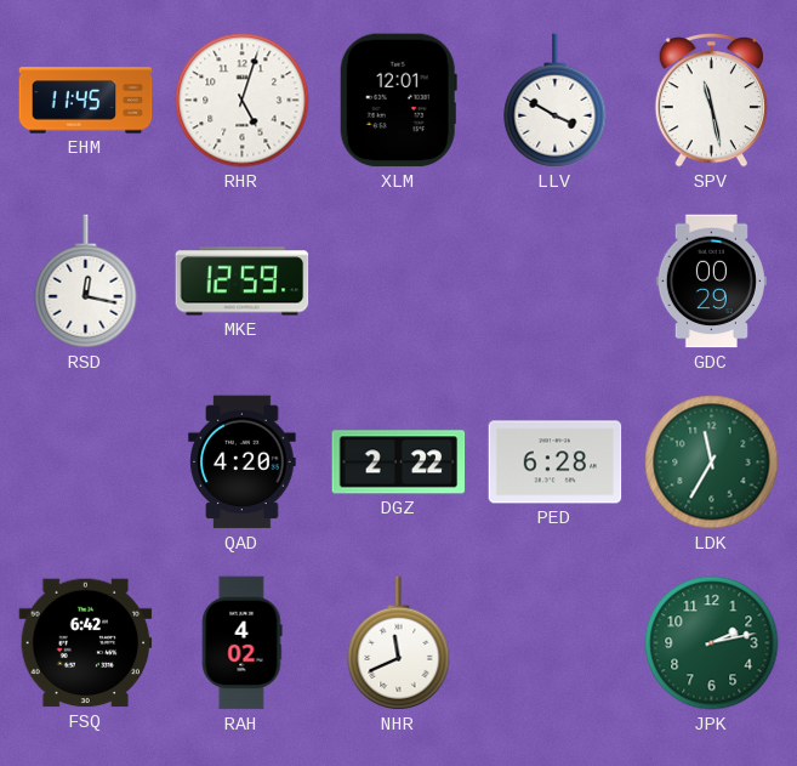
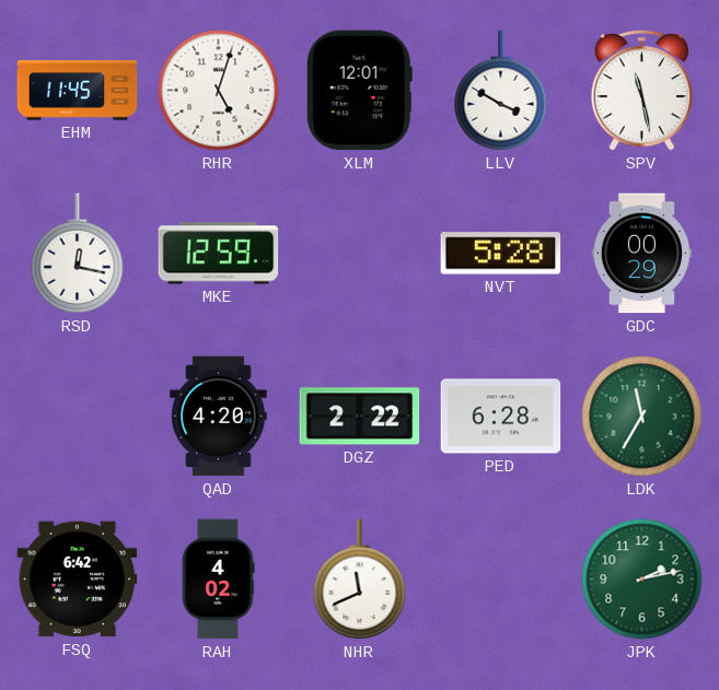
NVT: none -> 5:28 (501, 254)
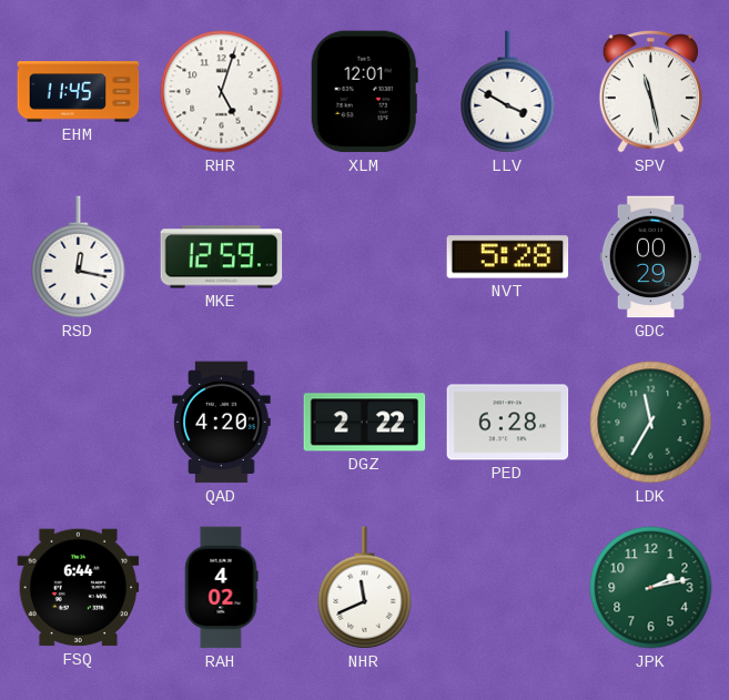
FSQ: 6:42 -> 6:44 (79, 588)
